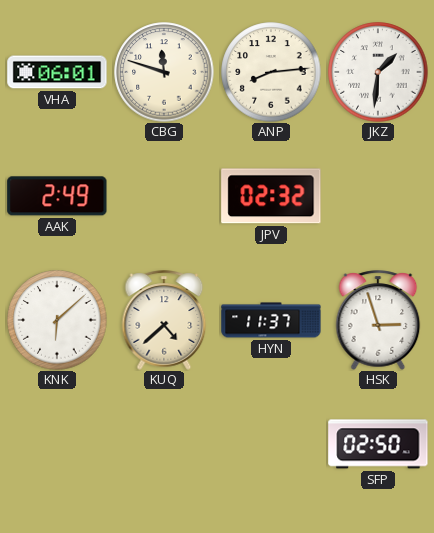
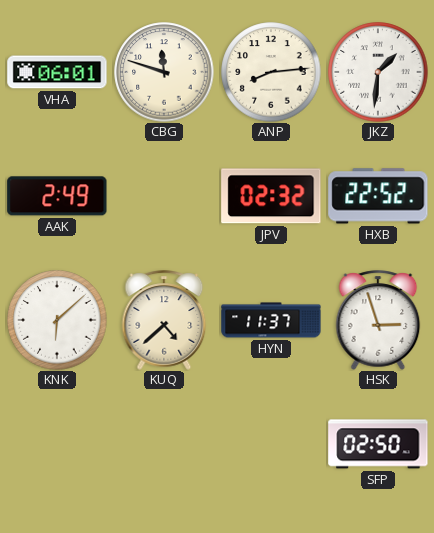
HXB: none -> 22:52 (378, 196)
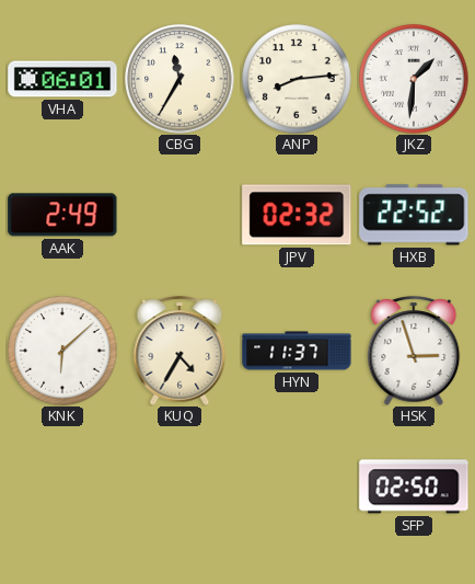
CBG: 11:48 -> 11:35 (179, 79)
KUQ: 4:38 -> 4:35 (179, 351)
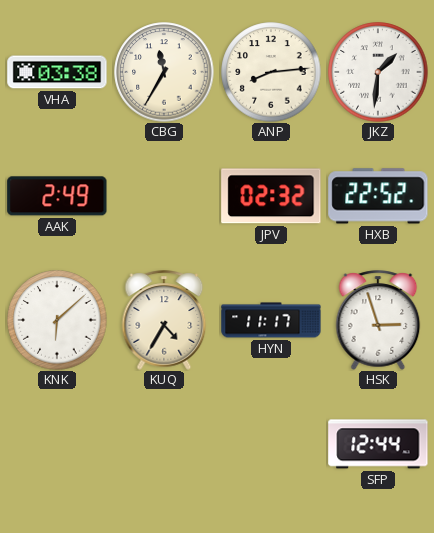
VHA: 06:01 -> 03:38 (57, 72)
HYN: 11:37 -> 11:17 (271, 320)
SFP: 02:50 -> 12:44 (378, 444)
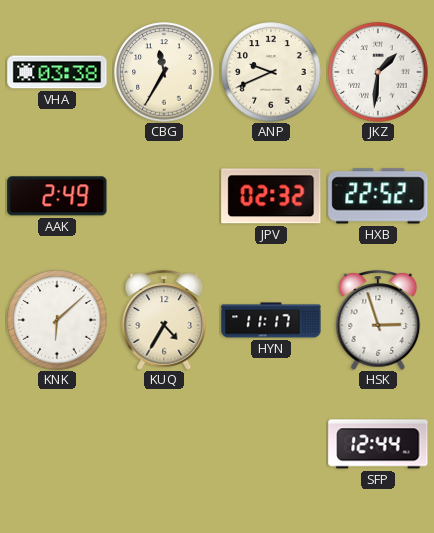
ANP: 8:14 -> 9:41 (271, 72)
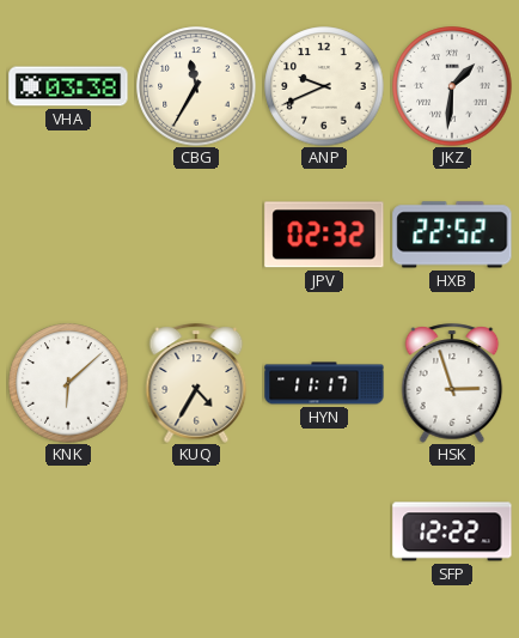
AAK: 2:49 -> none (57, 196)
SFP: 12:44 -> 12:22 (452, 531)
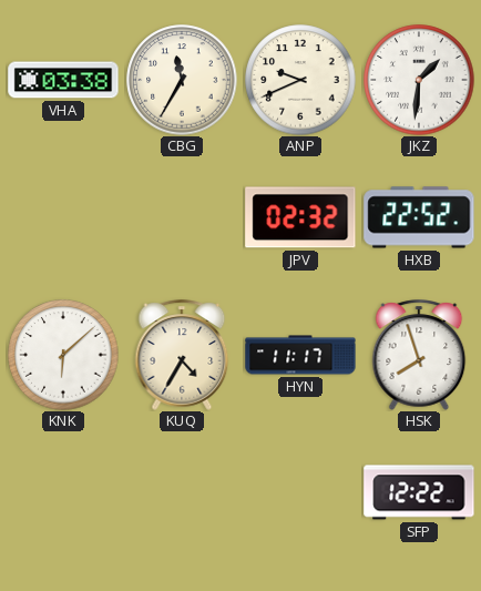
HSK: 2:57 -> 7:57 (419, 355)
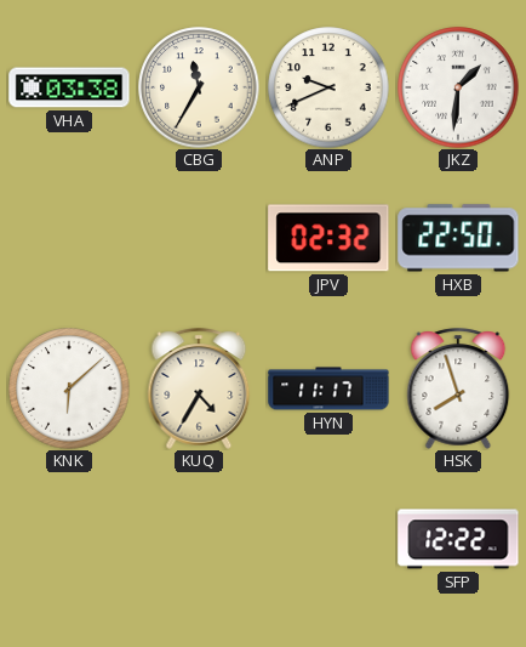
HXB: 22:52 -> 22:50 (458, 238)
